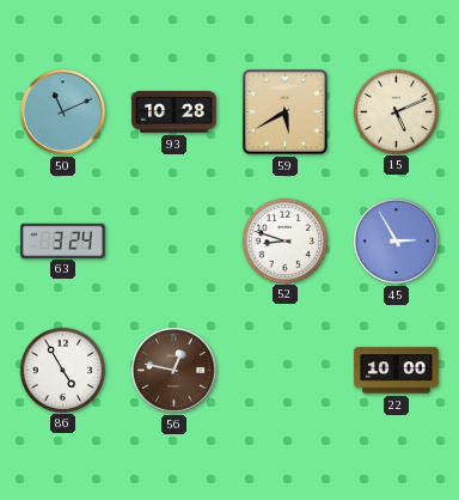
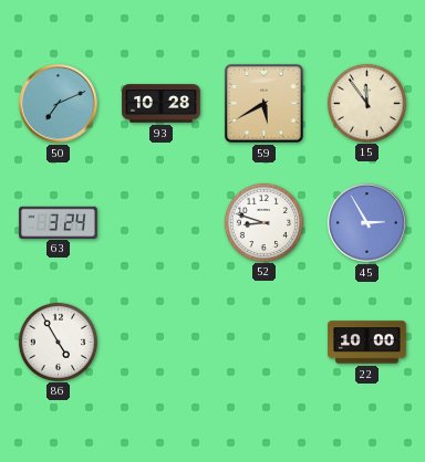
50: 11:11 -> 7:11 (59, 104)
15: 5:11 -> 11:54 (366, 103)
56: 12:47 -> none (175, 371)
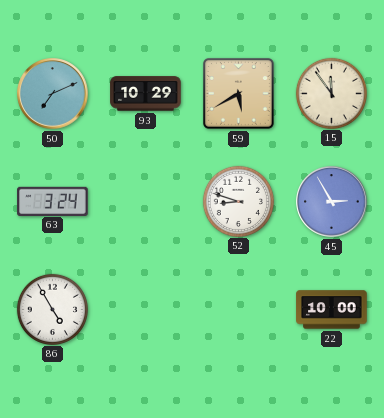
93: 10:28 -> 10:29 (146, 94)
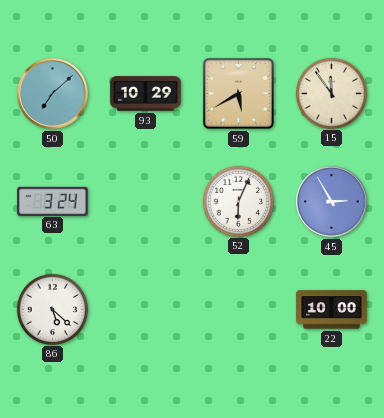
50: 7:11 -> 7:08 (53, 94)
52: 8:48 -> 6:04 (238, 201)
86: 4:55 -> 5:22 (52, 309)
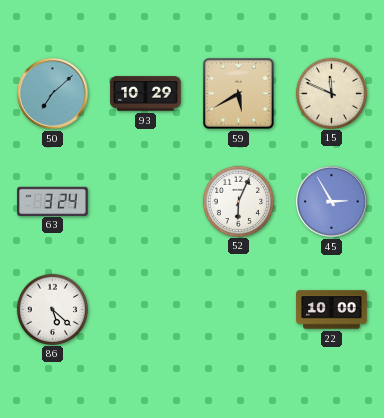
15: 11:54 -> 11:49 (331, 93)
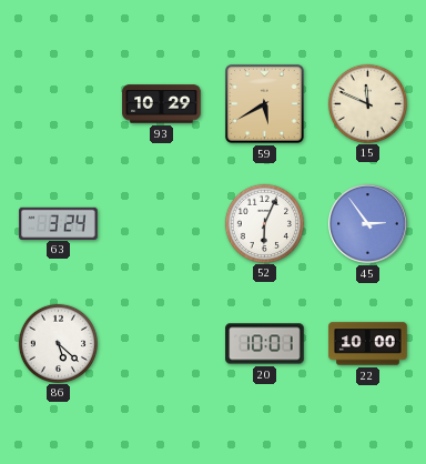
50: 7:08 -> none (53, 94)
45: 2:55 -> 2:54 (368, 224)
20: none -> 10:01 (265, 344)
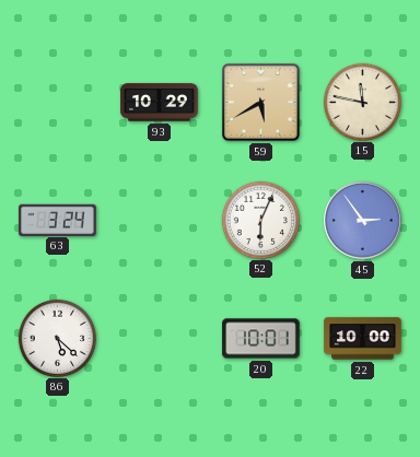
15: 11:49 -> 11:47 (362, 102)
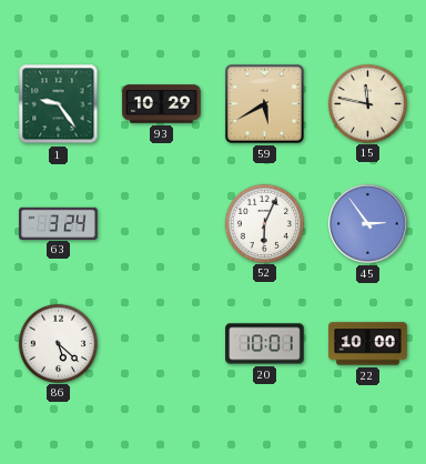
1: none -> 9:24 (59, 104)
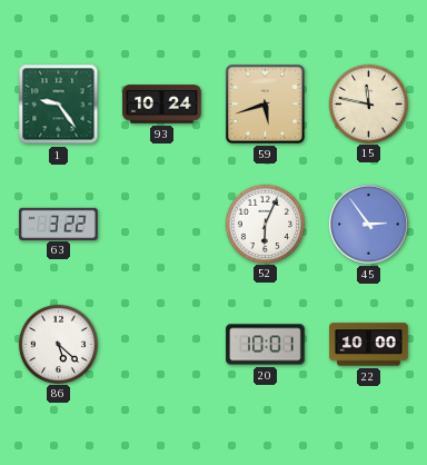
93: 10:29 -> 10:24 (162, 105)
59: 5:40 -> 5:42 (265, 103)
63: 3:24 -> 3:22 (59, 224)
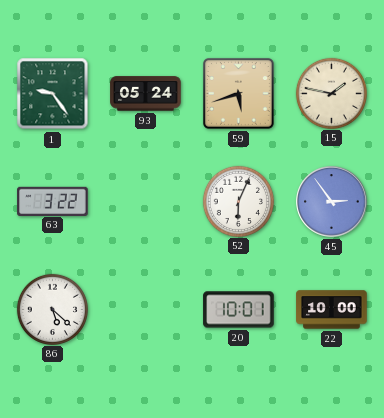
93: 10:24 -> 05:24 (146, 94)
15: 11:47 -> 1:47 (331, 93)
